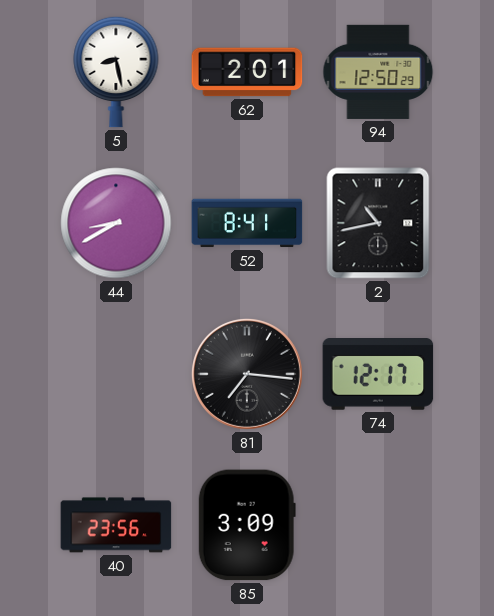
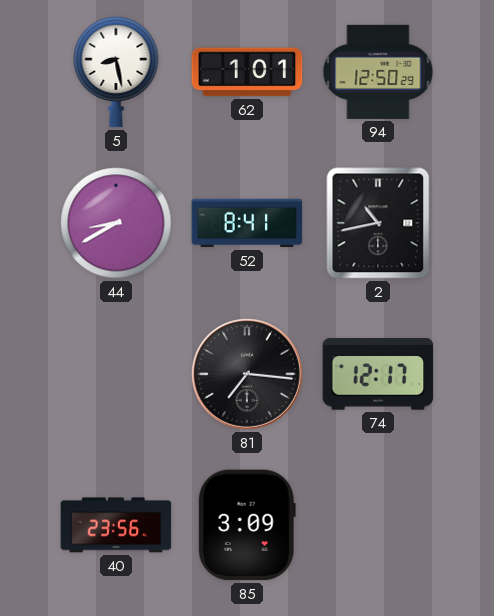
62: 2:01 -> 1:01 (247, 72)
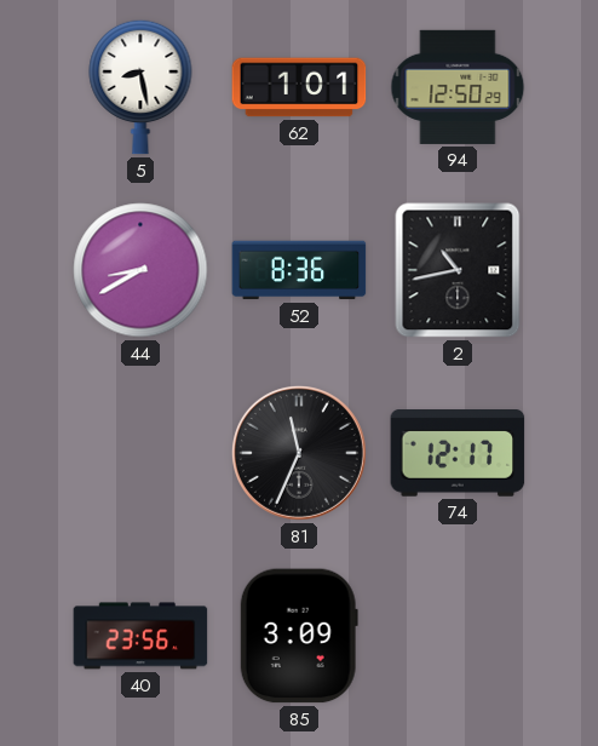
52: 8:41 -> 8:36 (299, 270)
81: 7:16 -> 11:34 (299, 453)
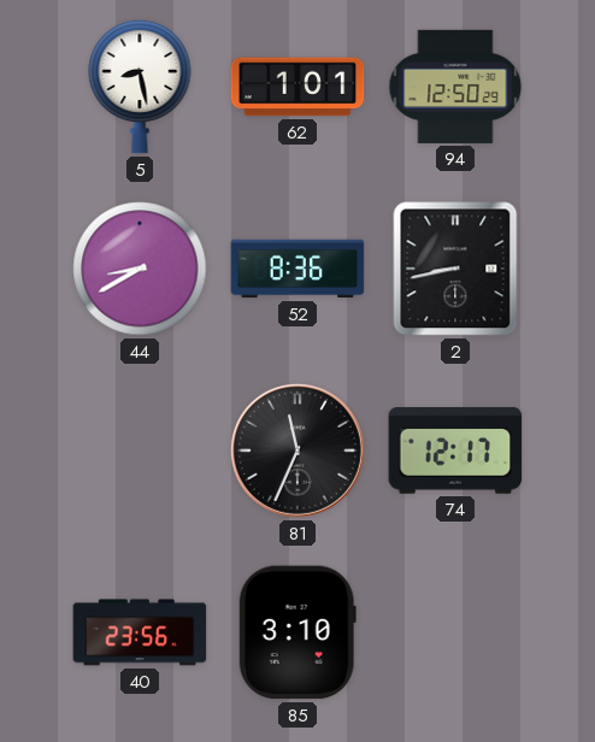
2: 10:43 -> 8:43 (455, 269)
85: 3:09 -> 3:10 (297, 632)
